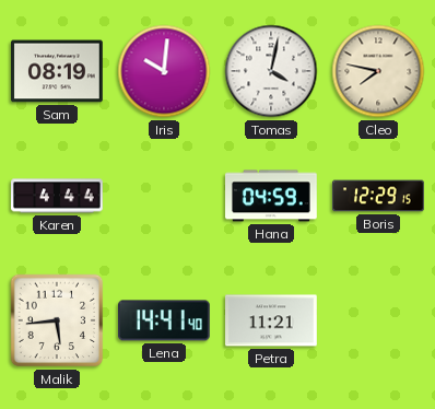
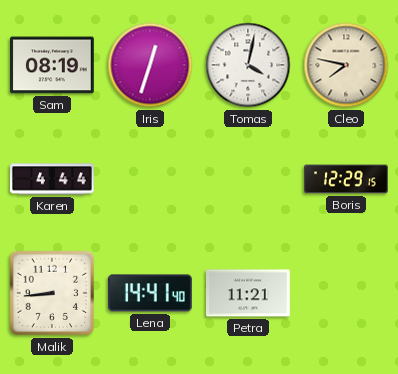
Iris: 10:01 -> 12:33 (150, 65)
Hana: 04:59 -> none (272, 196)
Malik: 5:44 -> 8:44 (52, 293)
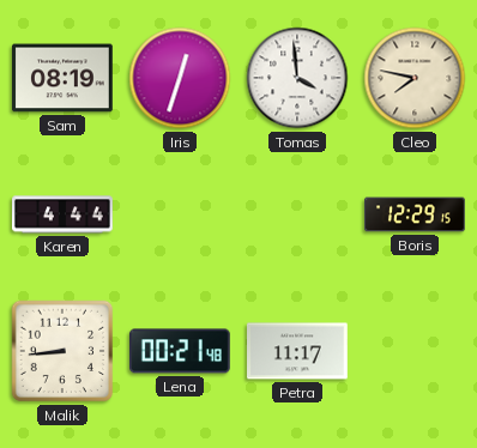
Tomas: 4:02 -> 3:59 (297, 78)
Lena: 14:41 -> 00:21 (181, 351)
Petra: 11:21 -> 11:17 (298, 351)
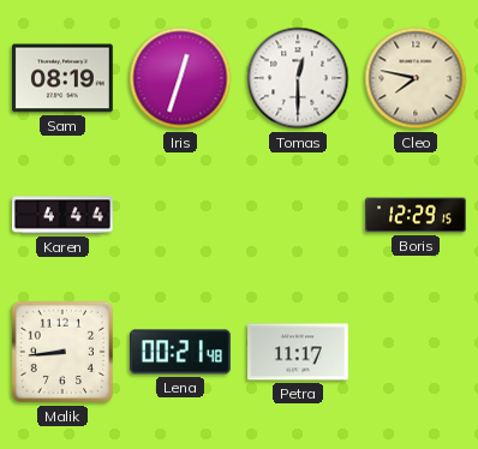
Tomas: 3:59 -> 12:30 (298, 78)
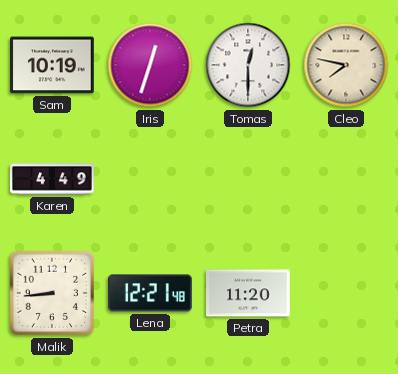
Sam: 08:19 -> 10:19 (53, 65)
Karen: 4:44 -> 4:49 (53, 179)
Boris: 12:29 -> none (417, 215)
Lena: 00:21 -> 12:21 (151, 293)
Petra: 11:17 -> 11:20 (249, 293)
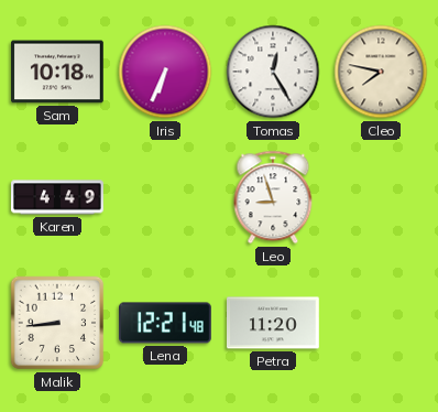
Sam: 10:19 -> 10:18 (58, 72)
Iris: 12:33 -> 6:34 (165, 72)
Tomas: 12:30 -> 12:25 (273, 72)
Leo: none -> 8:57 (273, 197)
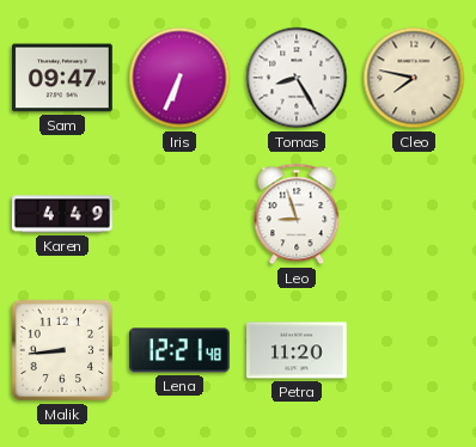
Sam: 10:18 -> 09:47 (63, 78)
Tomas: 12:25 -> 8:25 (297, 78)
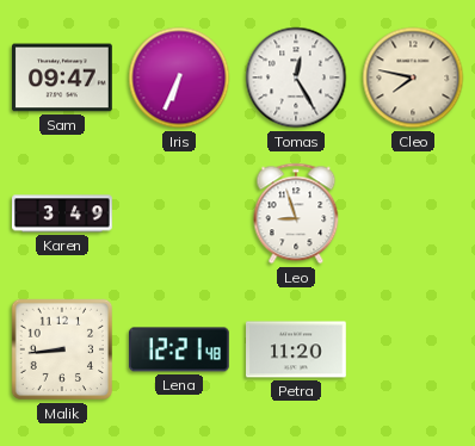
Tomas: 8:25 -> 12:25 (296, 78)
Karen: 4:49 -> 3:49 (63, 213)
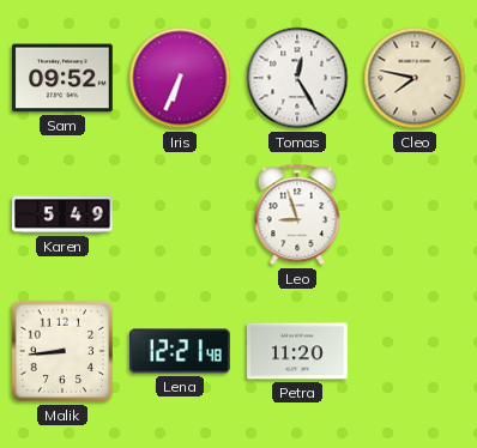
Sam: 09:47 -> 09:52 (64, 78)
Karen: 3:49 -> 5:49 (64, 214)
